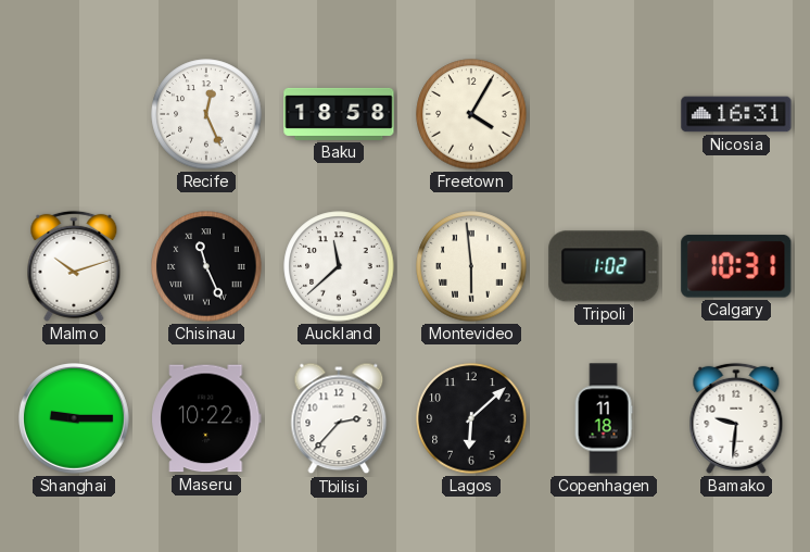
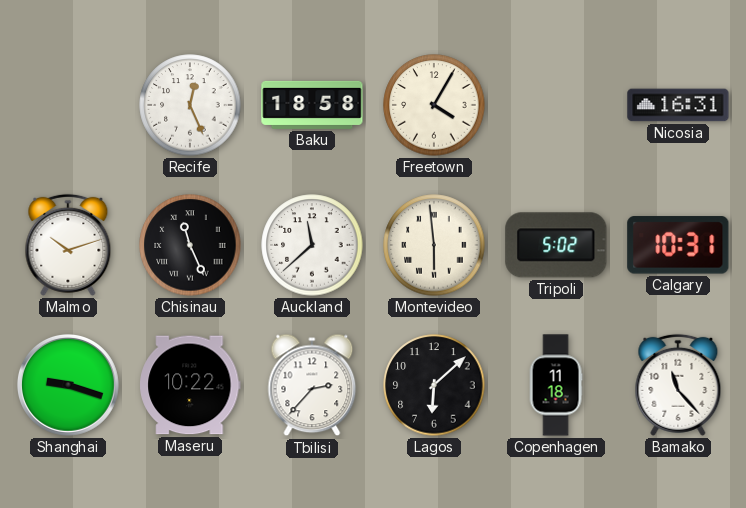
Tripoli: 1:02 -> 5:02 (556, 245)
Shanghai: 9:15 -> 9:18 (68, 385)
Bamako: 9:31 -> 11:23 (678, 385)
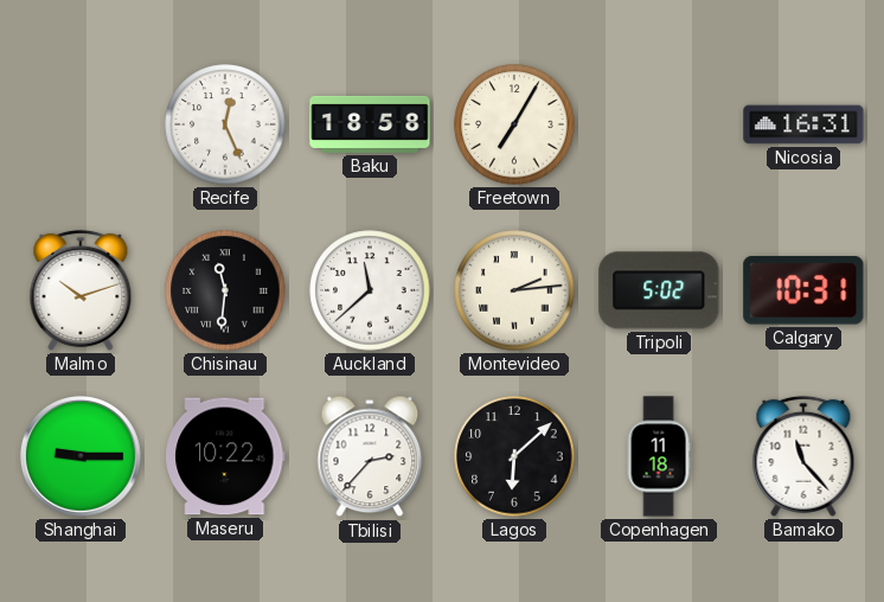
Freetown: 4:05 -> 7:05 (514, 124)
Chisinau: 11:26 -> 11:31 (225, 290)
Montevideo: 5:59 -> 2:14 (514, 290)
Shanghai: 9:18 -> 9:15 (81, 456)
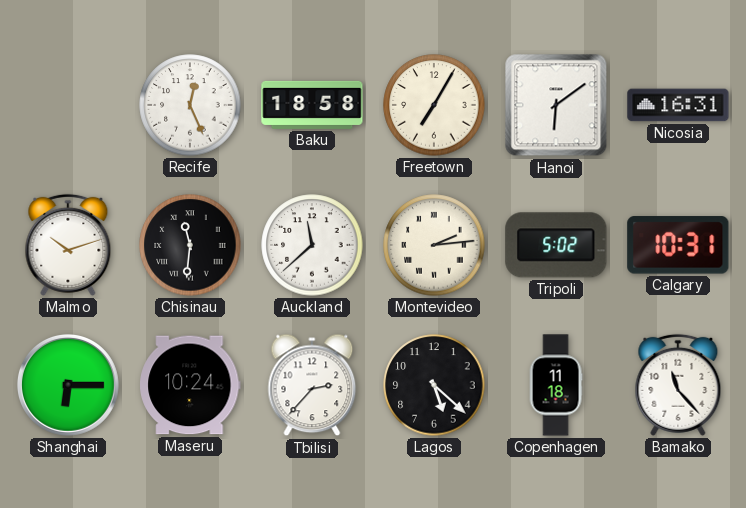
Hanoi: none -> 6:09 (556, 105)
Shanghai: 9:15 -> 6:15 (68, 385)
Maseru: 10:22 -> 10:24 (190, 385)
Lagos: 6:08 -> 5:22 (434, 385)
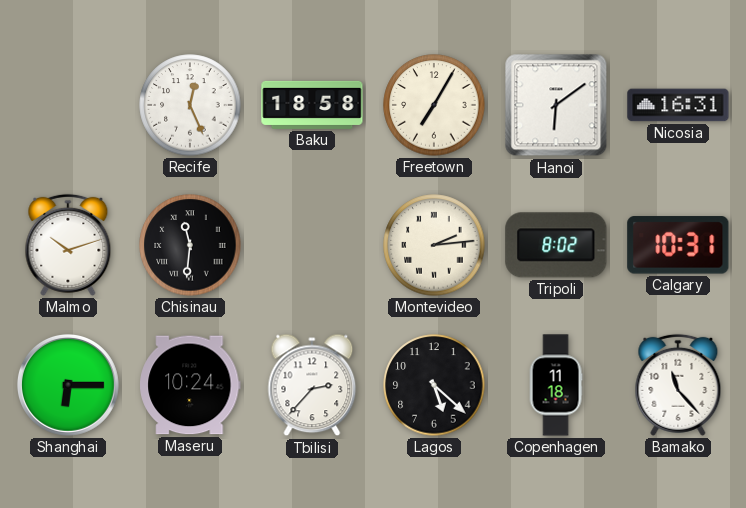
Auckland: 11:38 -> none (312, 245)
Tripoli: 5:02 -> 8:02 (556, 245)
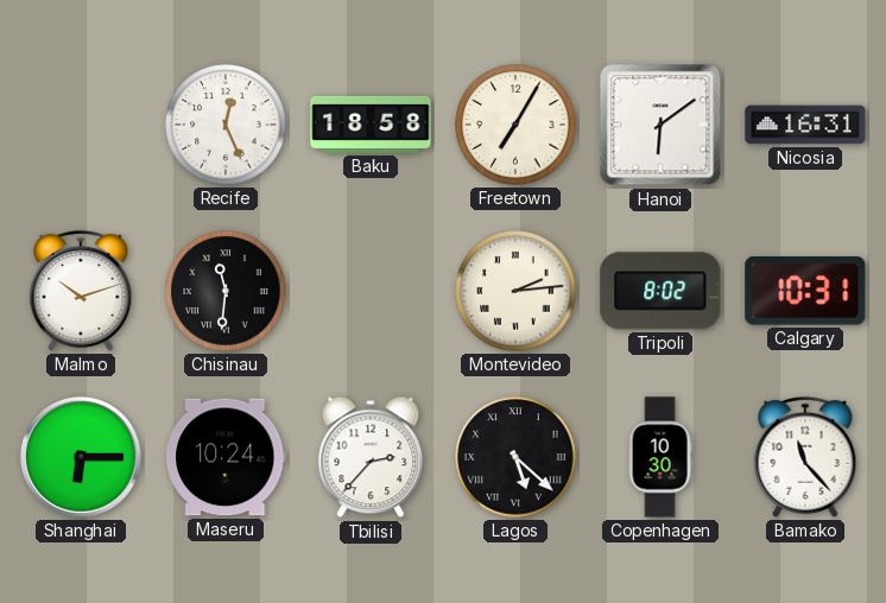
Lagos numerals: Arabic -> Roman (515, 457)
Copenhagen: 11:18 -> 10:30 (660, 457)
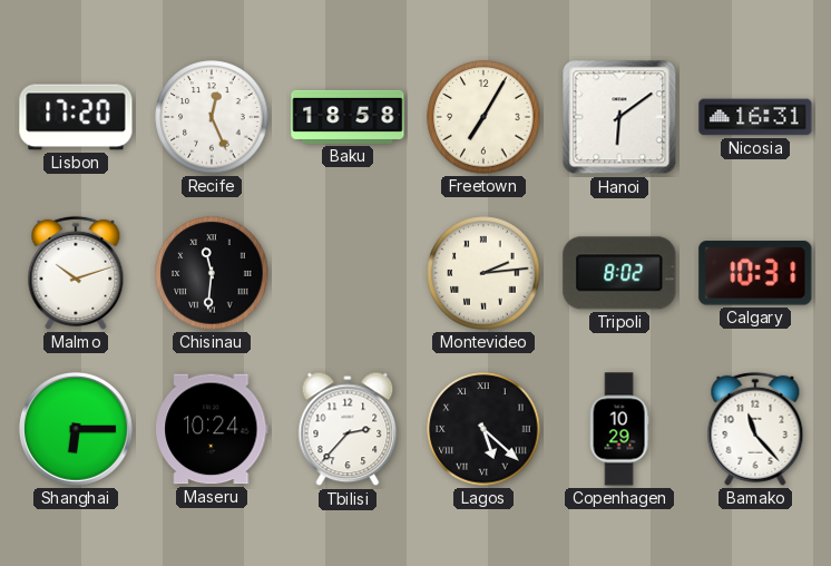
Lisbon: none -> 17:20 (76, 117)
Copenhagen: 10:30 -> 10:29 (619, 429)
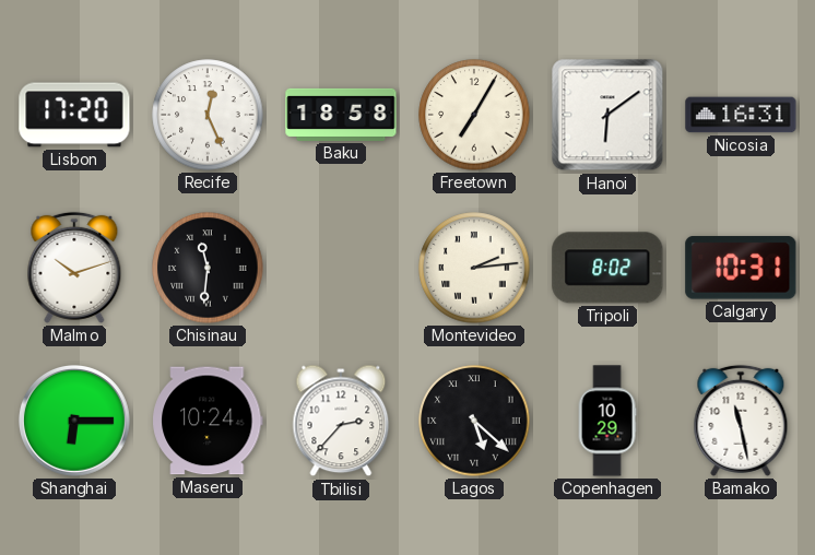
Bamako: 11:23 -> 11:28 (741, 421)
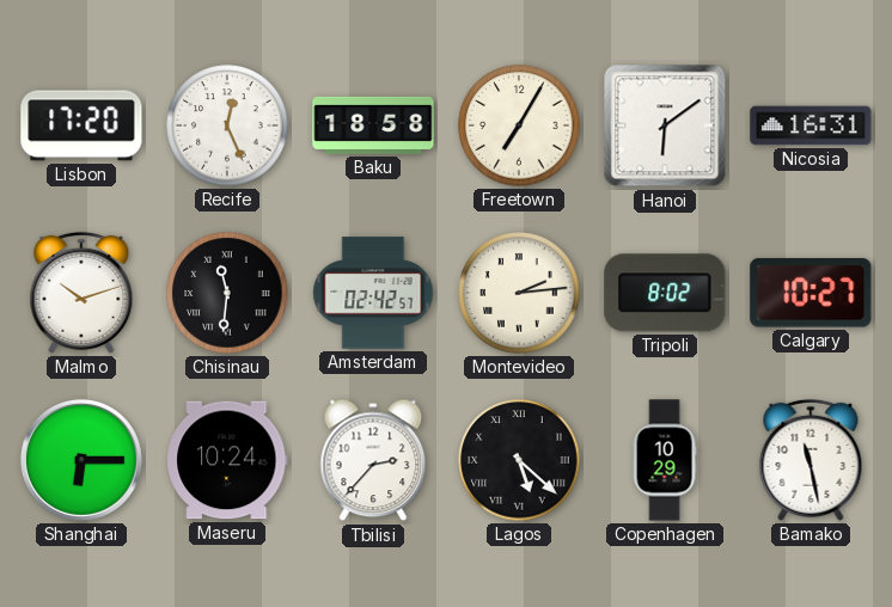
Amsterdam: none -> 02:42 (373, 293)
Calgary: 10:31 -> 10:27 (811, 293)
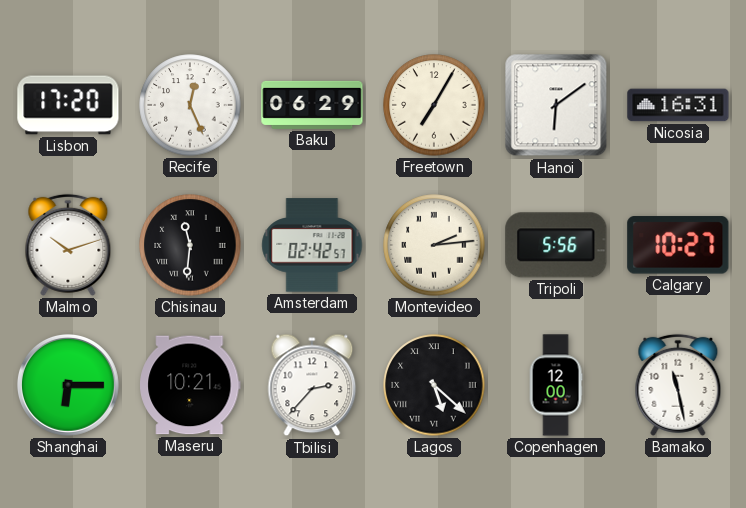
Baku: 18:58 -> 06:29 (312, 105)
Tripoli: 8:02 -> 5:56 (556, 245)
Maseru: 10:24 -> 10:21 (190, 385)
Copenhagen: 10:29 -> 12:00 (556, 385)
